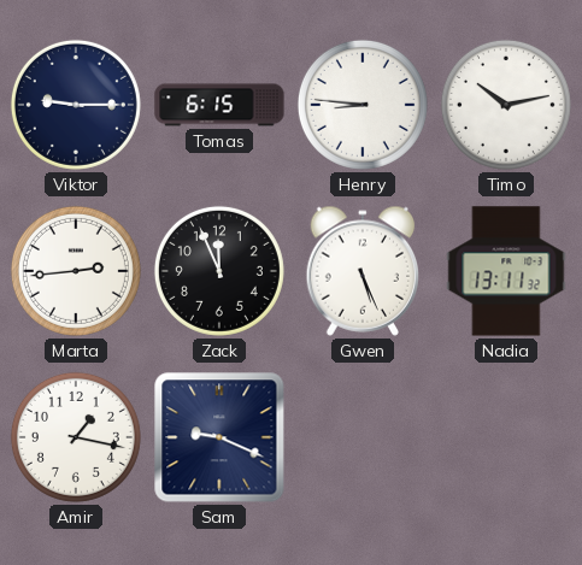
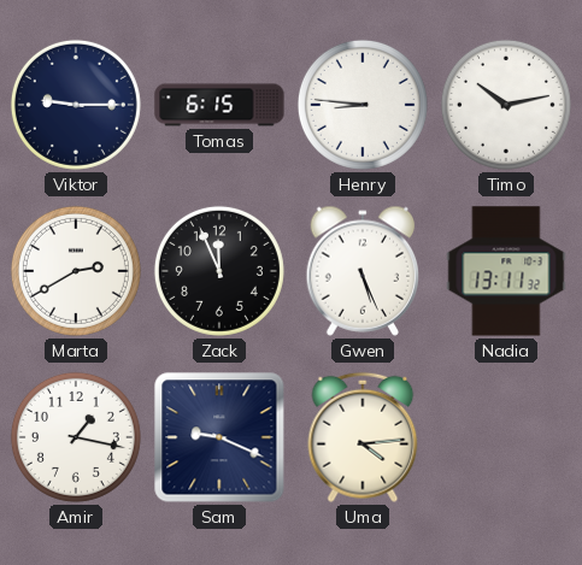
Marta: 2:44 -> 2:40 (76, 271)
Uma: none -> 4:14 (363, 437)
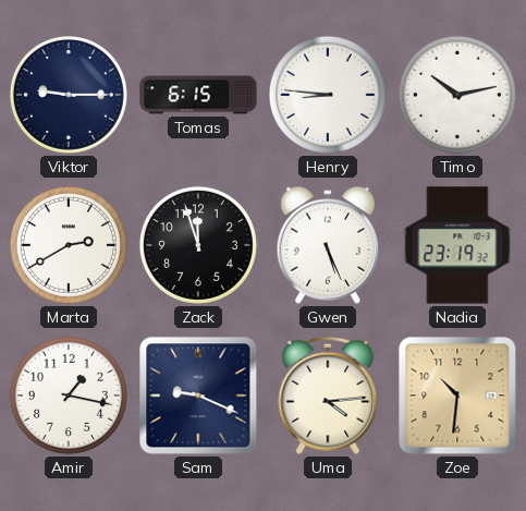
Zack: 11:56 -> 11:57 (198, 245)
Nadia: 13:11 -> 23:19 (457, 245)
Zoe: none -> 10:31 (457, 396)
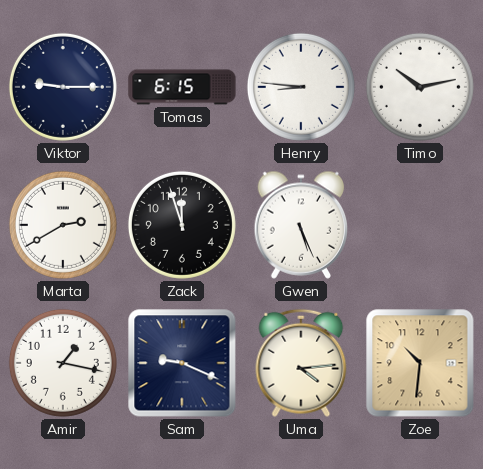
Nadia: 23:19 -> none (457, 245)
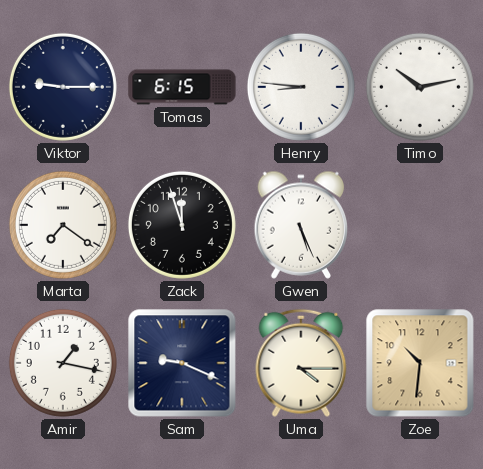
Marta: 2:40 -> 7:21 (63, 225)
Uma: 4:14 -> 4:15 (301, 363)
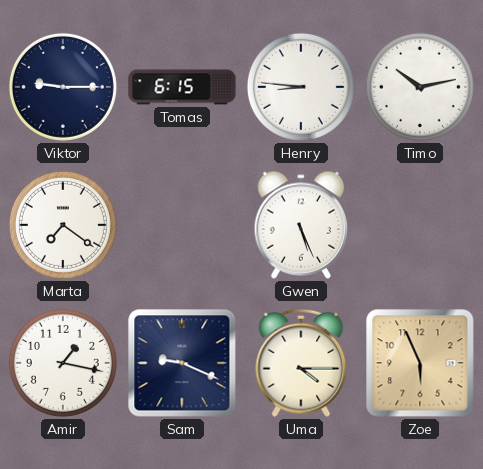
Zack: 11:57 -> none (182, 225)
Zoe: 10:31 -> 5:56 (420, 363)
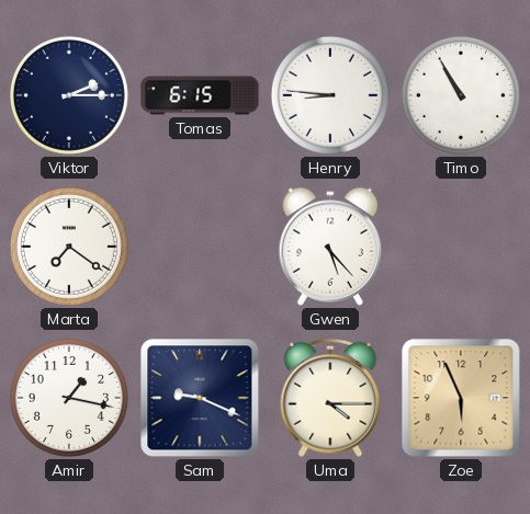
Viktor: 9:15 -> 2:15 (69, 95)
Timo: 10:13 -> 10:55 (461, 95)
Gwen: 5:26 -> 5:23 (330, 247)
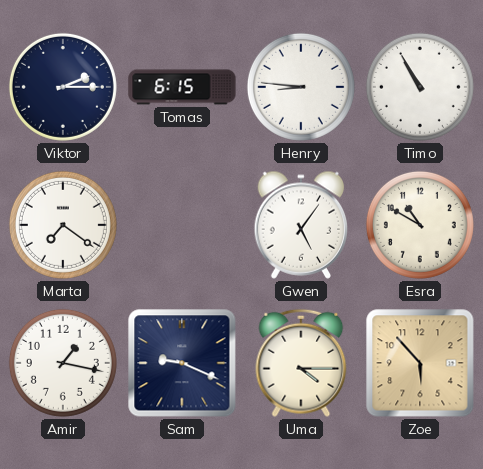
Gwen: 5:23 -> 5:06 (301, 225)
Esra: none -> 10:50 (420, 225)
Zoe: 5:56 -> 5:53 (420, 363)
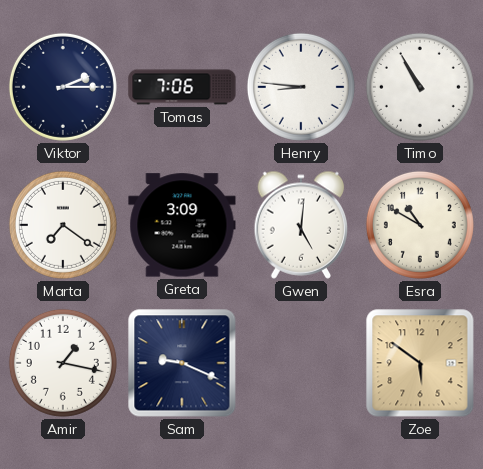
Tomas: 6:15 -> 7:06 (182, 87)
Greta: none -> 3:09 (182, 225)
Gwen: 5:06 -> 5:01 (301, 225)
Uma: 4:15 -> none (301, 363)
Zoe: 5:53 -> 5:51 (420, 363)
